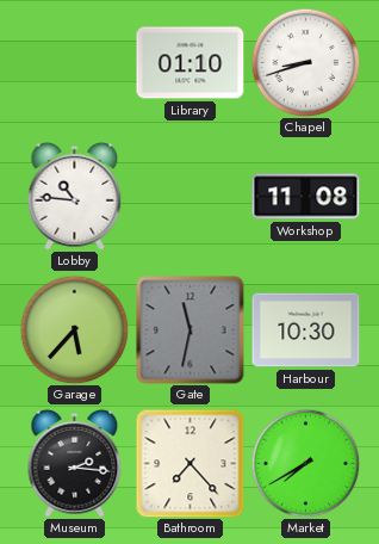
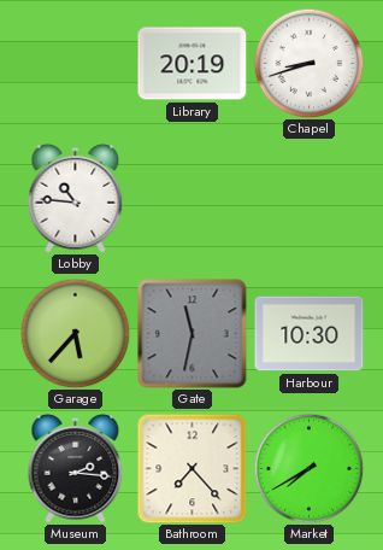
Library: 01:10 -> 20:19 (193, 64)
Workshop: 11:08 -> none (306, 197)
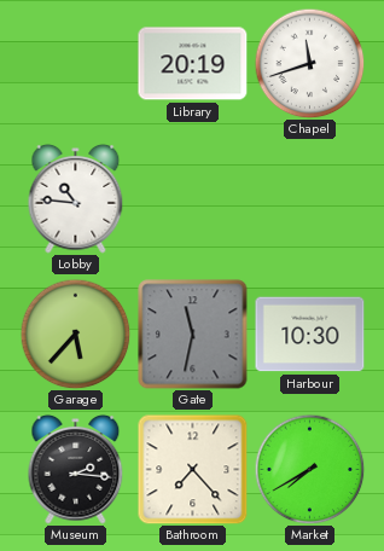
Chapel: 8:42 -> 11:42 (309, 63)
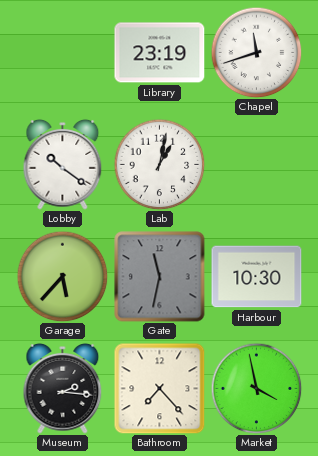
Library: 20:19 -> 23:19 (160, 53)
Lobby: 10:46 -> 10:21 (63, 164)
Lab: none -> 1:02 (159, 164)
Market: 7:40 -> 3:58 (256, 388)
